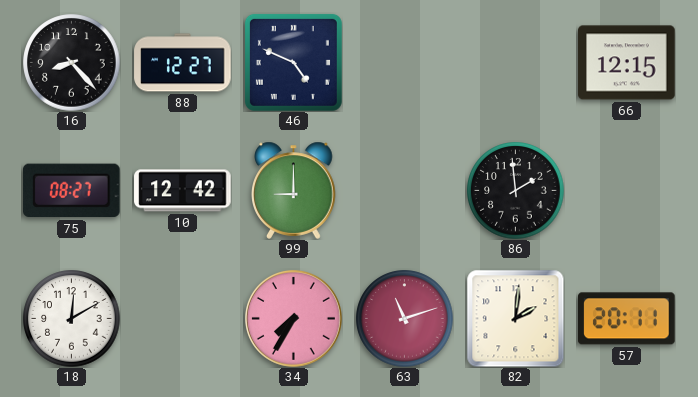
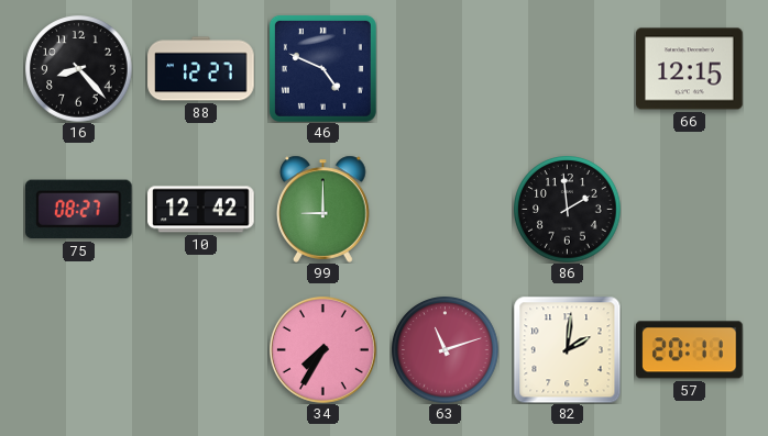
18: 12:10 -> none (72, 319)
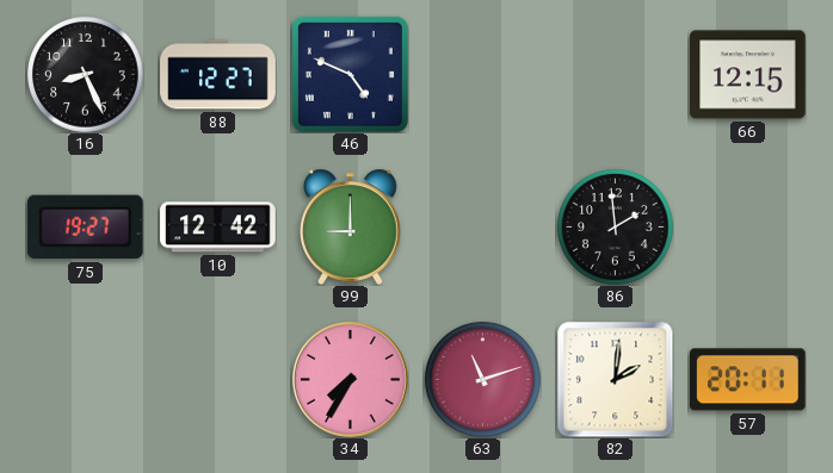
16: 8:23 -> 8:26 (86, 75)
75: 08:27 -> 19:27 (86, 228)
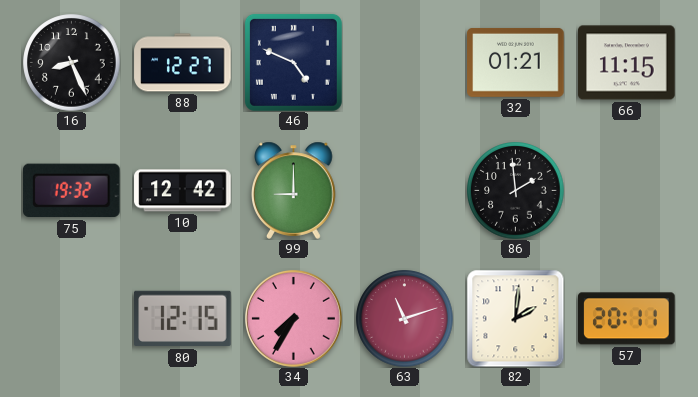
32: none -> 01:21 (516, 62)
66: 12:15 -> 11:15 (627, 63)
75: 19:27 -> 19:32 (72, 191)
80: none -> 12:15 (183, 319)
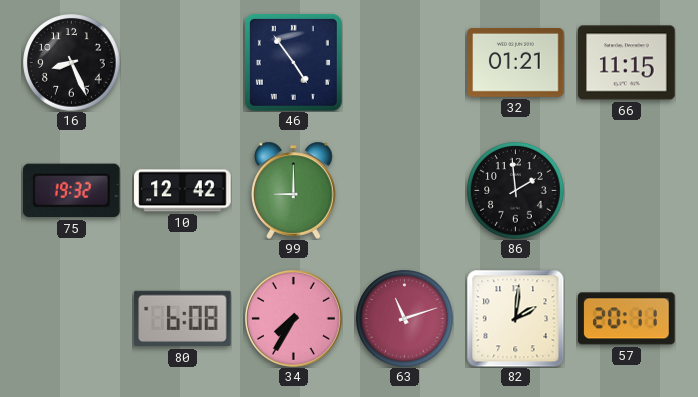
88: 12:27 -> none (183, 63)
46: 4:49 -> 4:54 (293, 62)
80: 12:15 -> 6:08 (183, 319)
